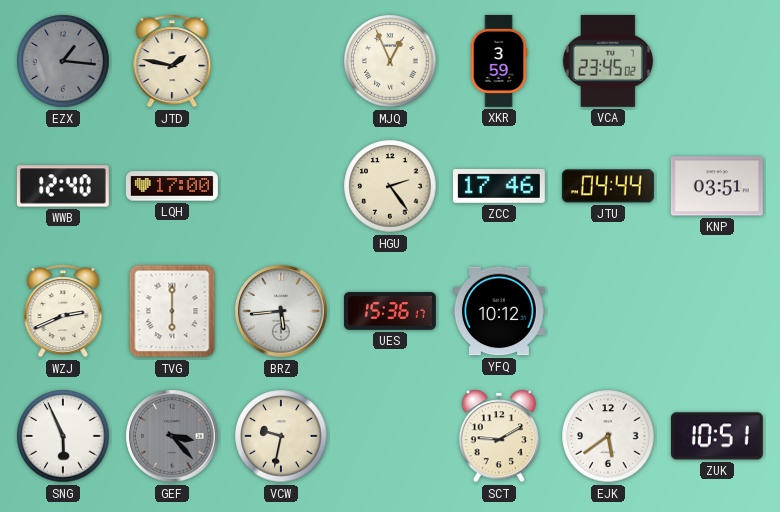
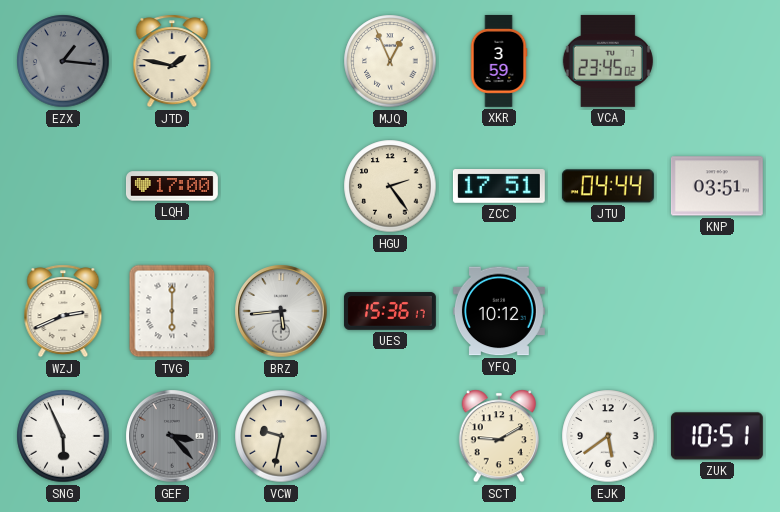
WWB: 12:40 -> none (63, 186)
ZCC: 17:46 -> 17:51 (499, 187)
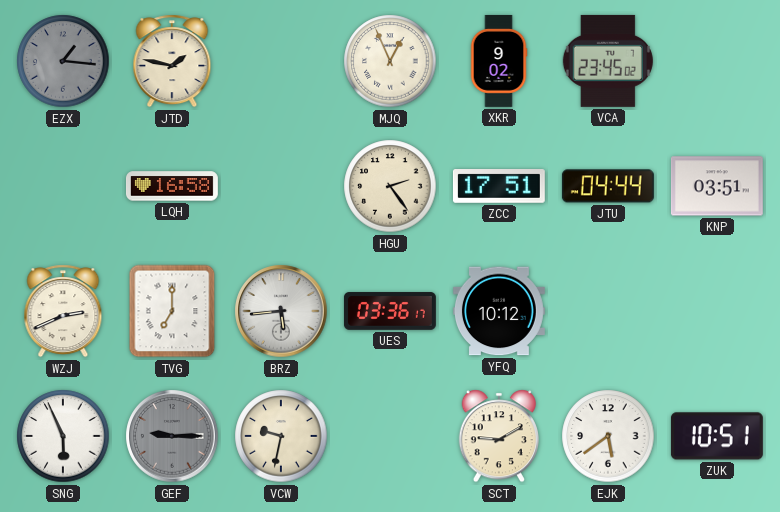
XKR: 3:59 -> 9:02 (499, 61)
LQH: 17:00 -> 16:58 (172, 186)
TVG: 6:00 -> 7:00 (172, 311)
UES: 15:36 -> 03:36 (390, 311)
GEF: 3:23 -> 9:15 (172, 436)
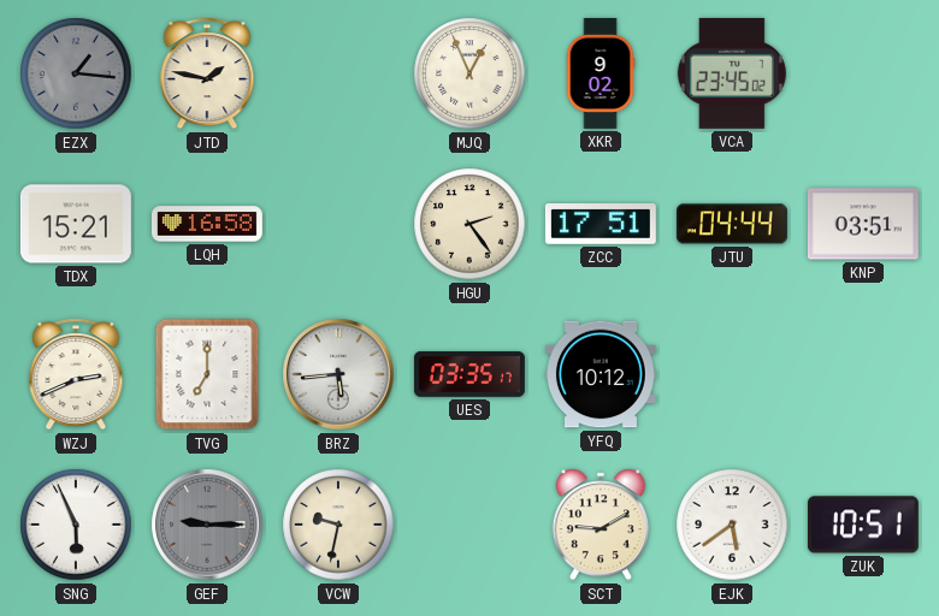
TDX: none -> 15:21 (76, 224)
UES: 03:36 -> 03:35 (469, 374)
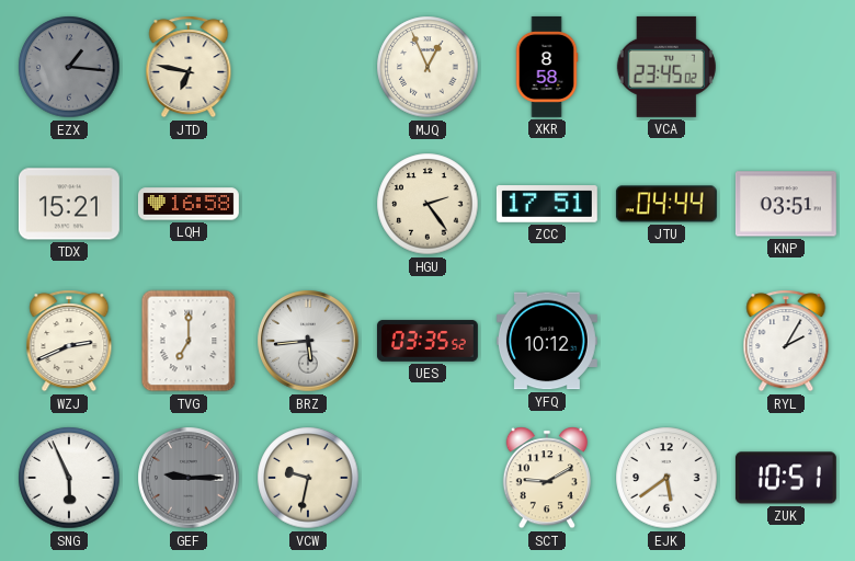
JTD: 1:47 -> 6:47 (189, 67)
XKR: 9:02 -> 8:58 (547, 67)
UES: 03:35:17 -> 03:35:52 (428, 341)
RYL: none -> 2:05 (786, 341)
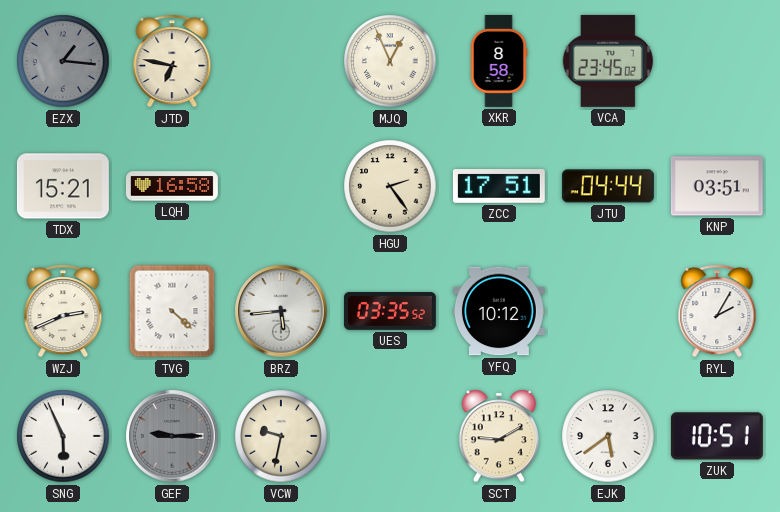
TVG: 7:00 -> 4:22 (172, 311)
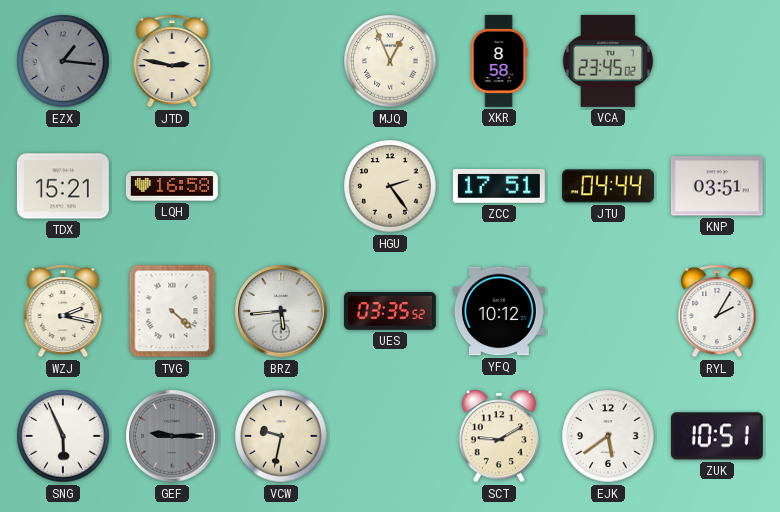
JTD: 6:47 -> 2:47 (172, 61)
WZJ: 2:41 -> 2:17 (63, 311)
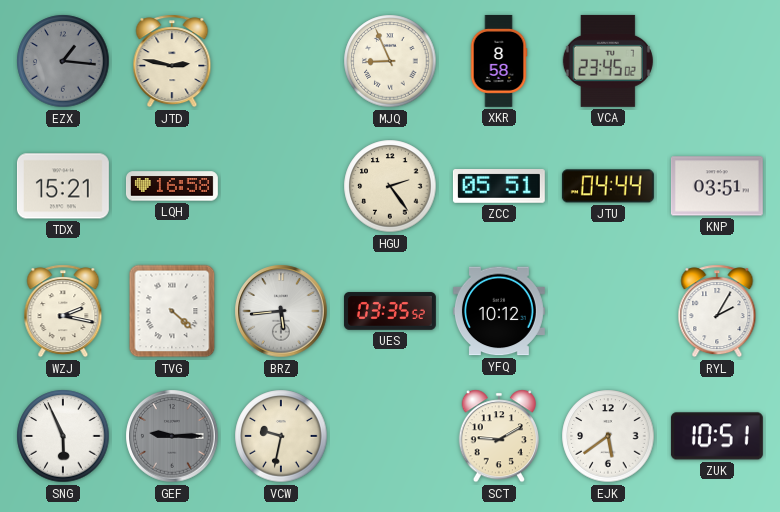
MJQ: 12:56 -> 8:56 (390, 61)
ZCC: 17:51 -> 05:51 (499, 187)
